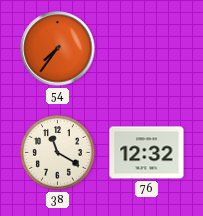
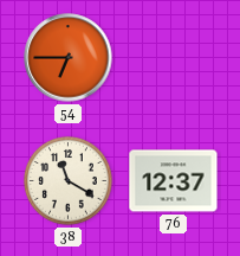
54: 7:36 -> 6:45 (69, 58)
76: 12:32 -> 12:37 (174, 181)
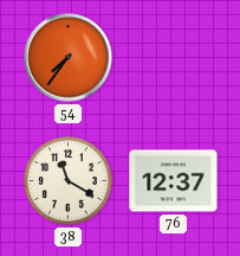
54: 6:45 -> 7:36 (69, 58)
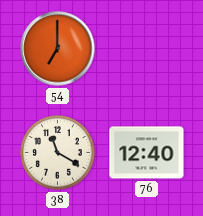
54: 7:36 -> 7:00 (58, 49)
76: 12:37 -> 12:40 (147, 153)
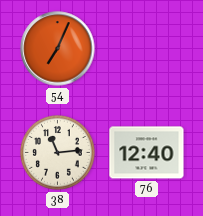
54: 7:00 -> 7:04 (58, 49)
38: 11:20 -> 11:14 (58, 153)
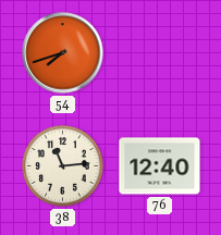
54: 7:04 -> 7:42 (63, 53)
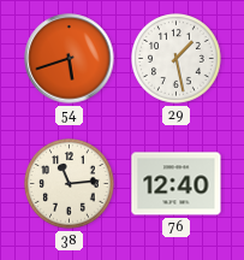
54: 7:42 -> 5:42 (70, 59)
29: none -> 1:28 (177, 59)
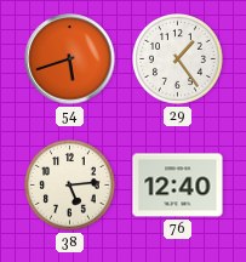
29: 1:28 -> 1:24 (178, 59)
38: 11:14 -> 5:14 (70, 186)
